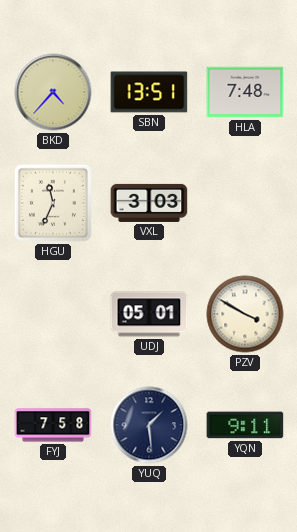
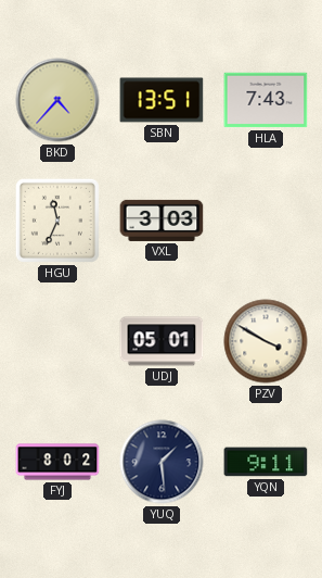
HLA: 7:48 -> 7:43 (266, 100)
FYJ: 7:58 -> 8:02 (57, 462)
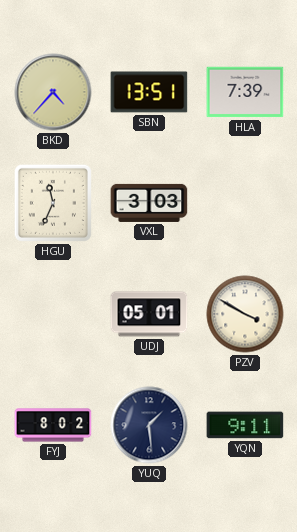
HLA: 7:43 -> 7:39 (245, 92)
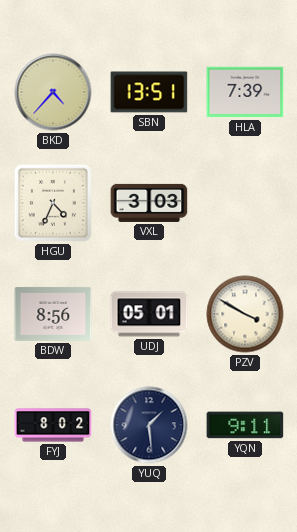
HGU: 11:34 -> 4:34 (53, 203)
BDW: none -> 8:56 (53, 314)
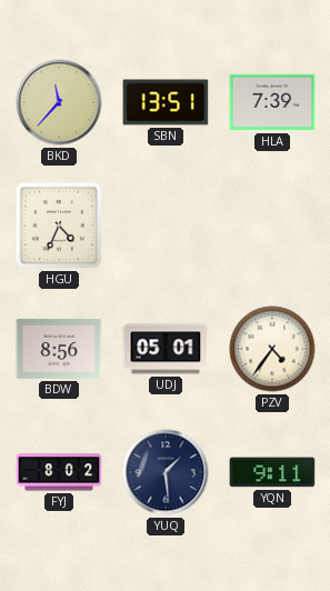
BKD: 4:37 -> 11:37 (59, 102)
VXL: 3:03 -> none (149, 203)
PZV: 3:50 -> 4:36 (272, 349)
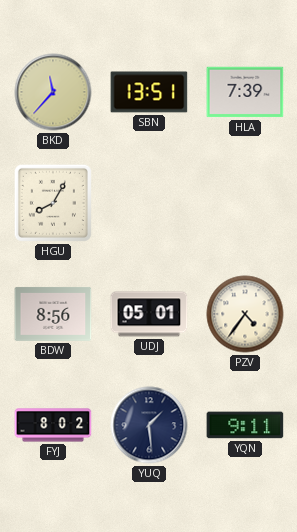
HGU: 4:34 -> 8:05 (53, 203)
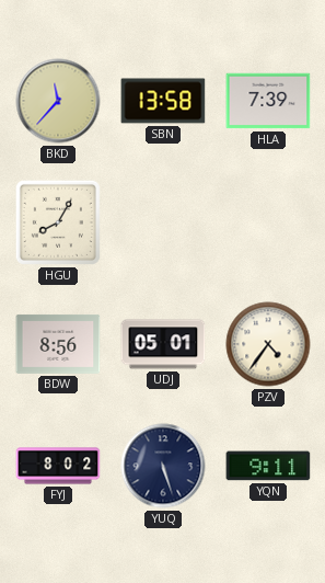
SBN: 13:51 -> 13:58 (163, 101)
YUQ: 1:29 -> 5:27 (163, 466)
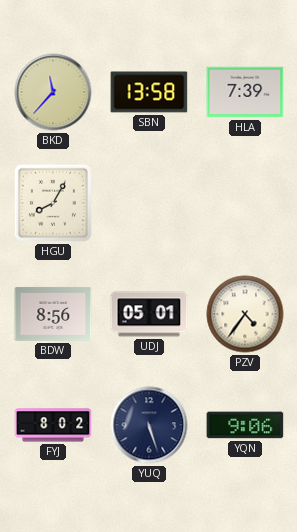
YQN: 9:11 -> 9:06 (245, 425)
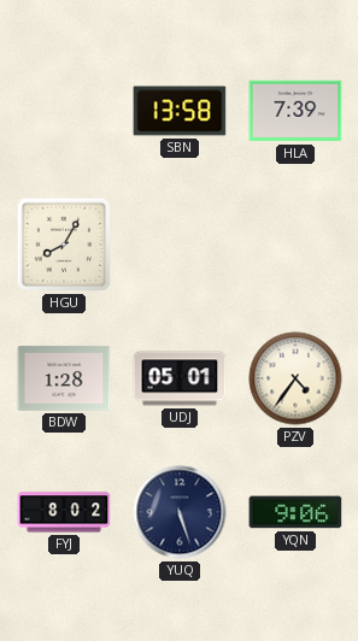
BKD: 11:37 -> none (53, 92)
BDW: 8:56 -> 1:28 (64, 378)
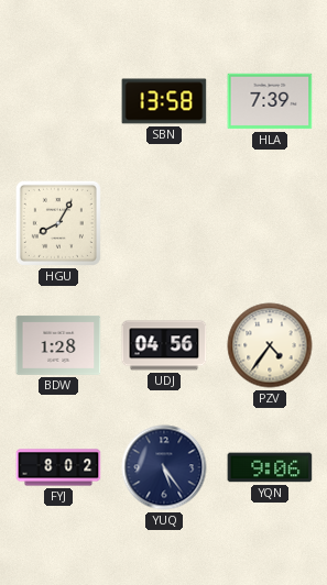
UDJ: 05:01 -> 04:56 (164, 345)
YUQ: 5:27 -> 5:24 (164, 467)
